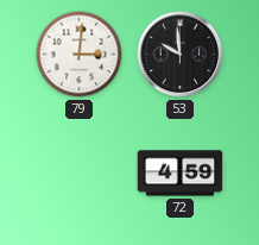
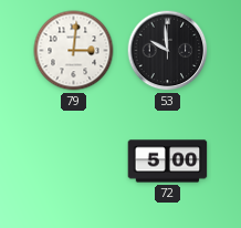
72: 4:59 -> 5:00 (168, 162)
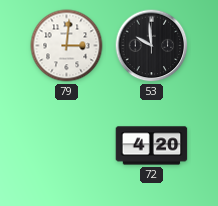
72: 5:00 -> 4:20 (152, 146)
